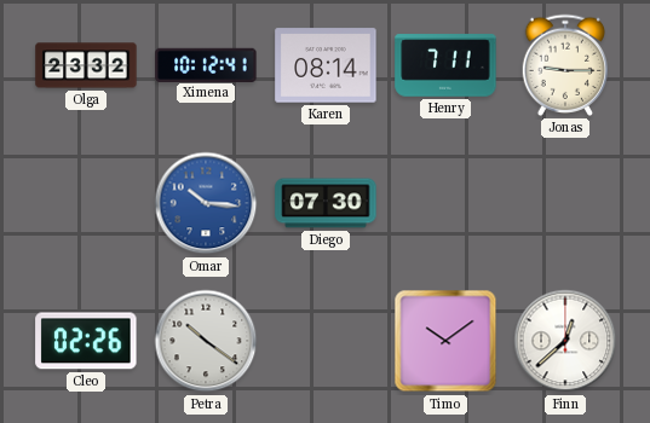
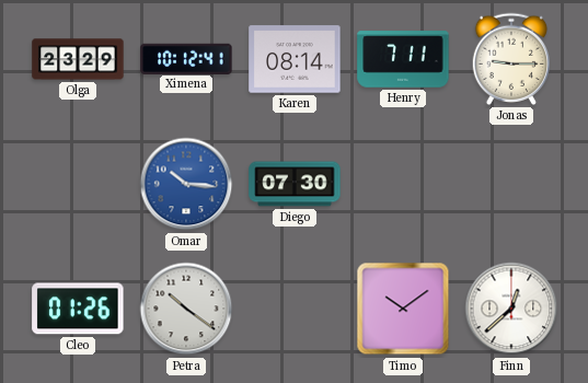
Olga: 23:32 -> 23:29 (78, 59)
Cleo: 02:26 -> 01:26 (78, 309)
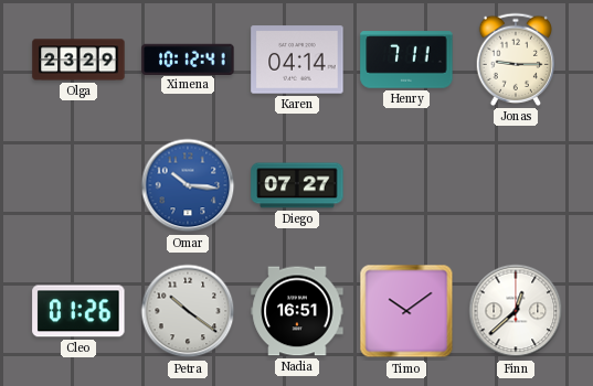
Karen: 08:14 -> 04:14 (297, 60)
Diego: 07:30 -> 07:27 (297, 185)
Nadia: none -> 16:51 (297, 311)
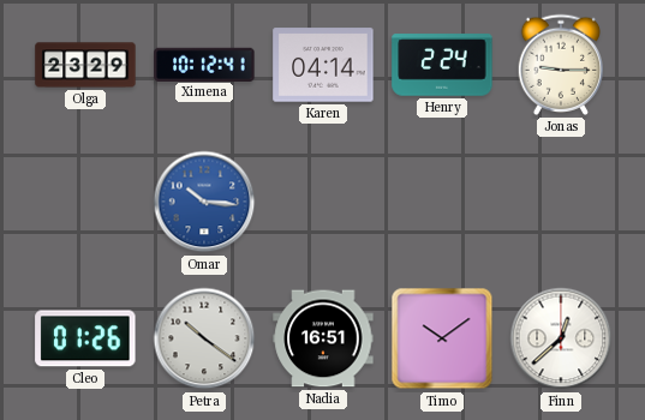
Henry: 7:11 -> 2:24 (442, 65)
Diego: 07:27 -> none (297, 185)
